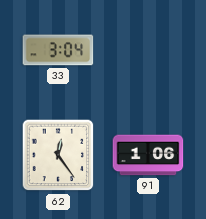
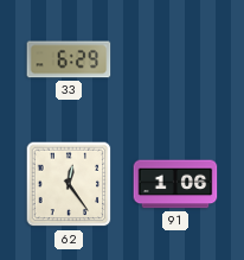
33: 3:04 -> 6:29 (69, 59)
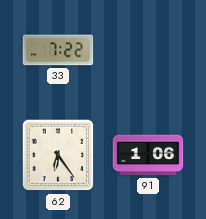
33: 6:29 -> 7:22 (58, 50)
62: 12:24 -> 6:24 (58, 155)
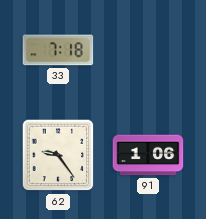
33: 7:22 -> 7:18 (58, 50)
62: 6:24 -> 9:24 (58, 155)
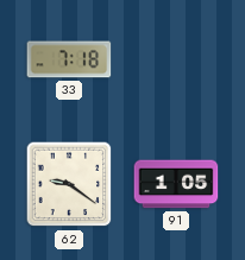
62: 9:24 -> 9:21 (69, 184)
91: 1:06 -> 1:05 (176, 184)
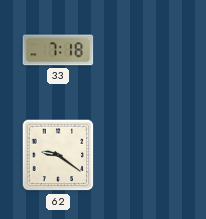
91: 1:05 -> none (176, 184)
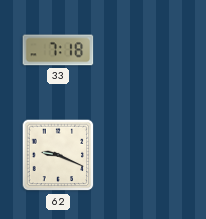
62: 9:21 -> 9:19 (58, 155)
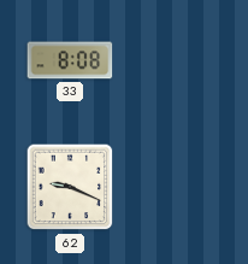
33: 7:18 -> 8:08 (70, 60)
